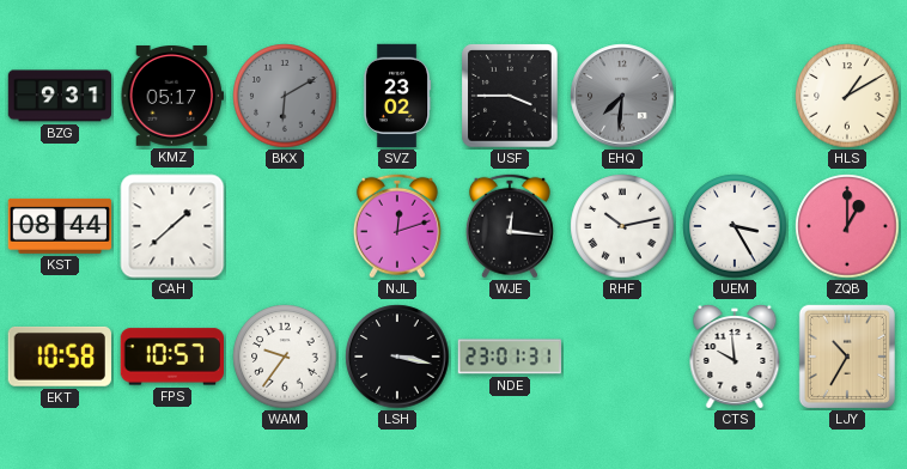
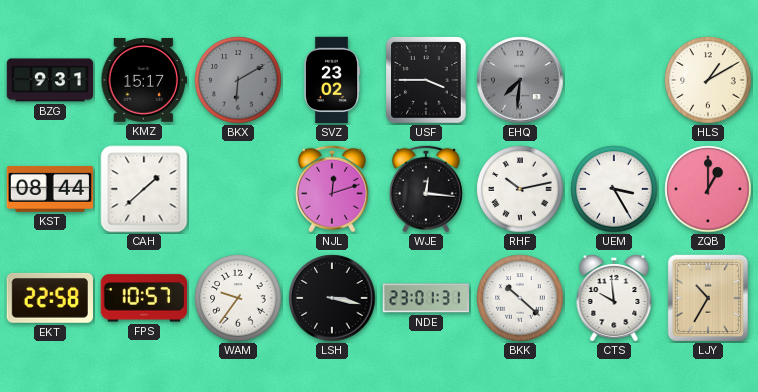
KMZ: 05:17 -> 15:17 (144, 81)
EKT: 10:58 -> 22:58 (50, 298)
BKK: none -> 10:22 (520, 298)
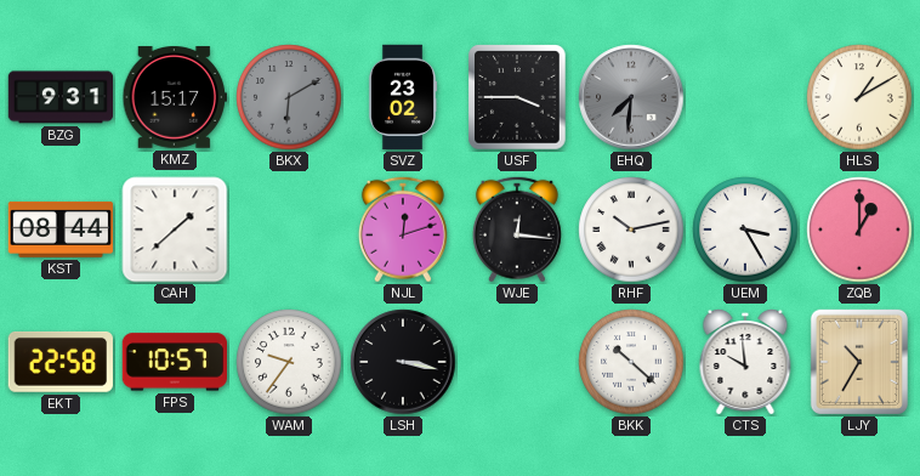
NDE: 23:01 -> none (425, 298)
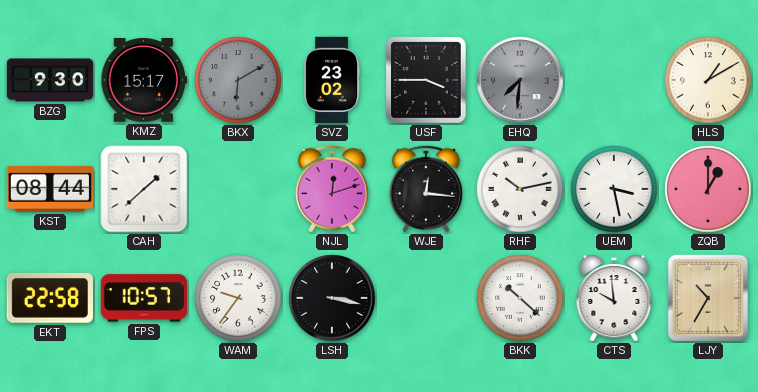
BZG: 9:31 -> 9:30 (50, 80)
UEM: 3:25 -> 3:28 (614, 189)
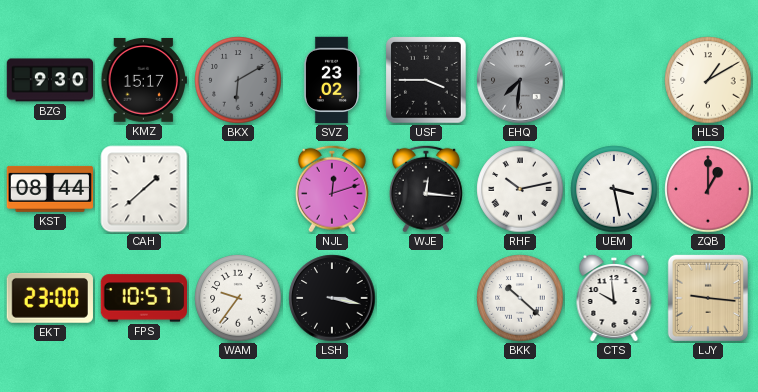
EKT: 22:58 -> 23:00 (50, 298)
LJY: 10:35 -> 9:16 (708, 297)
